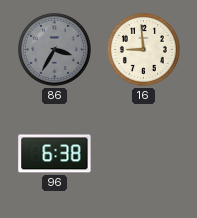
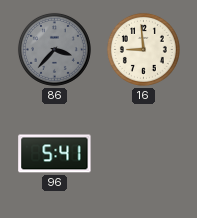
86: 3:35 -> 3:37 (54, 49)
96: 6:38 -> 5:41 (55, 154)
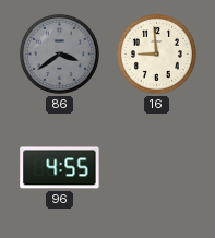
86: 3:37 -> 3:39 (59, 53)
96: 5:41 -> 4:55 (60, 168)
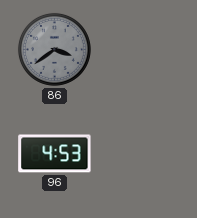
16: 8:59 -> none (156, 53)
96: 4:55 -> 4:53 (55, 154)
